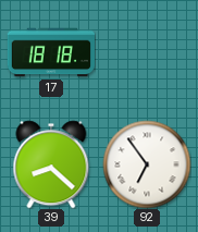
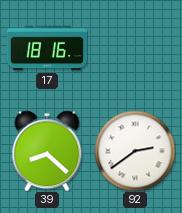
17: 18:18 -> 18:16 (46, 48)
92: 6:54 -> 2:39 (135, 151)
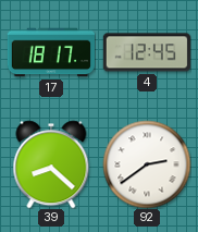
17: 18:16 -> 18:17 (50, 52)
4: none -> 12:45 (147, 52)
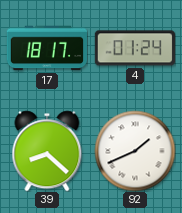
4: 12:45 -> 01:24 (135, 48)
92: 2:39 -> 1:41 (135, 151)
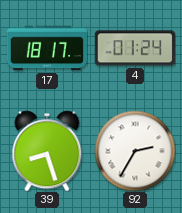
39: 8:22 -> 8:27 (47, 151)
92: 1:41 -> 2:35 (135, 151)
